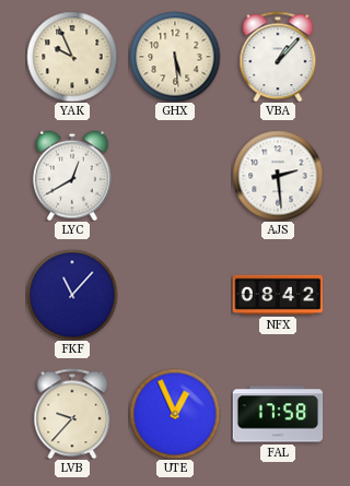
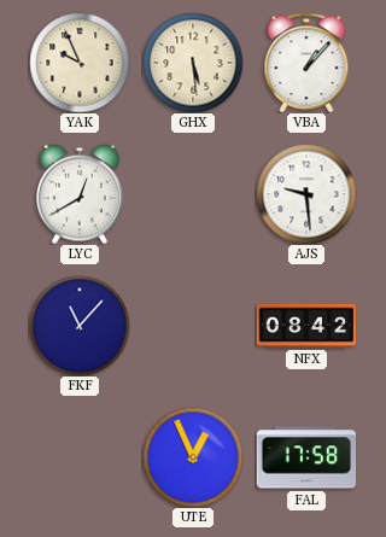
AJS: 2:29 -> 9:29 (306, 194)
LVB: 9:37 -> none (72, 414)
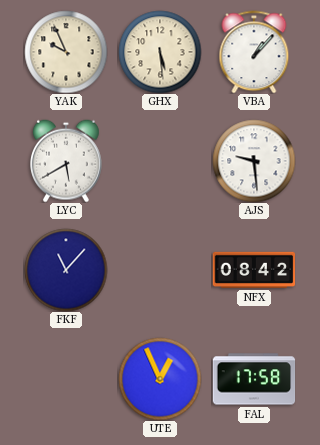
LYC: 12:40 -> 5:40 (67, 161)
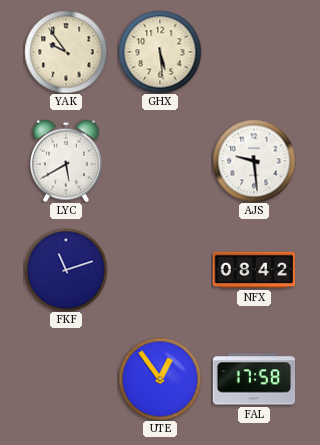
YAK: 9:56 -> 9:54 (66, 52)
VBA: 1:07 -> none (254, 52)
FKF: 11:07 -> 11:12 (66, 270)
UTE: 12:56 -> 12:54 (160, 379)
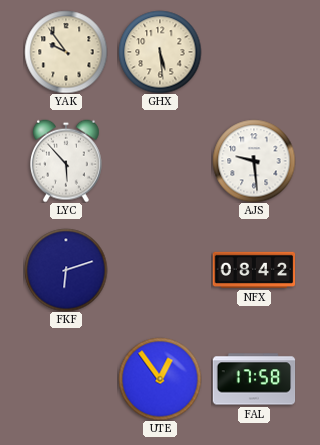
LYC: 5:40 -> 5:53 (67, 161)
FKF: 11:12 -> 6:12 (66, 270)
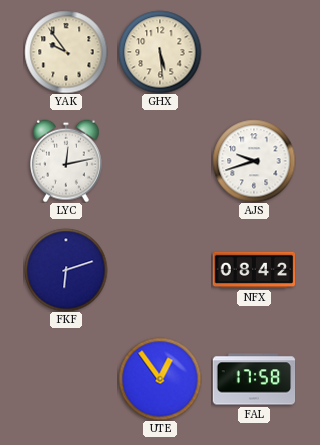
LYC: 5:53 -> 12:13 (67, 161)
AJS: 9:29 -> 9:42 (254, 161)
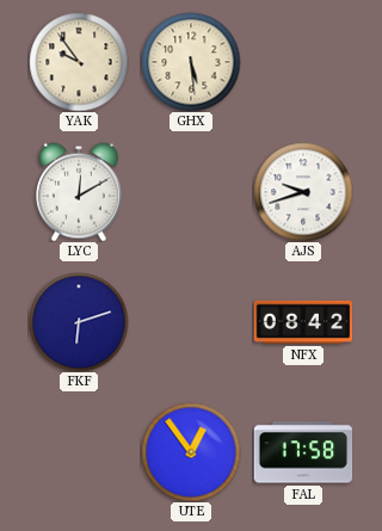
LYC: 12:13 -> 12:10 (80, 192)
